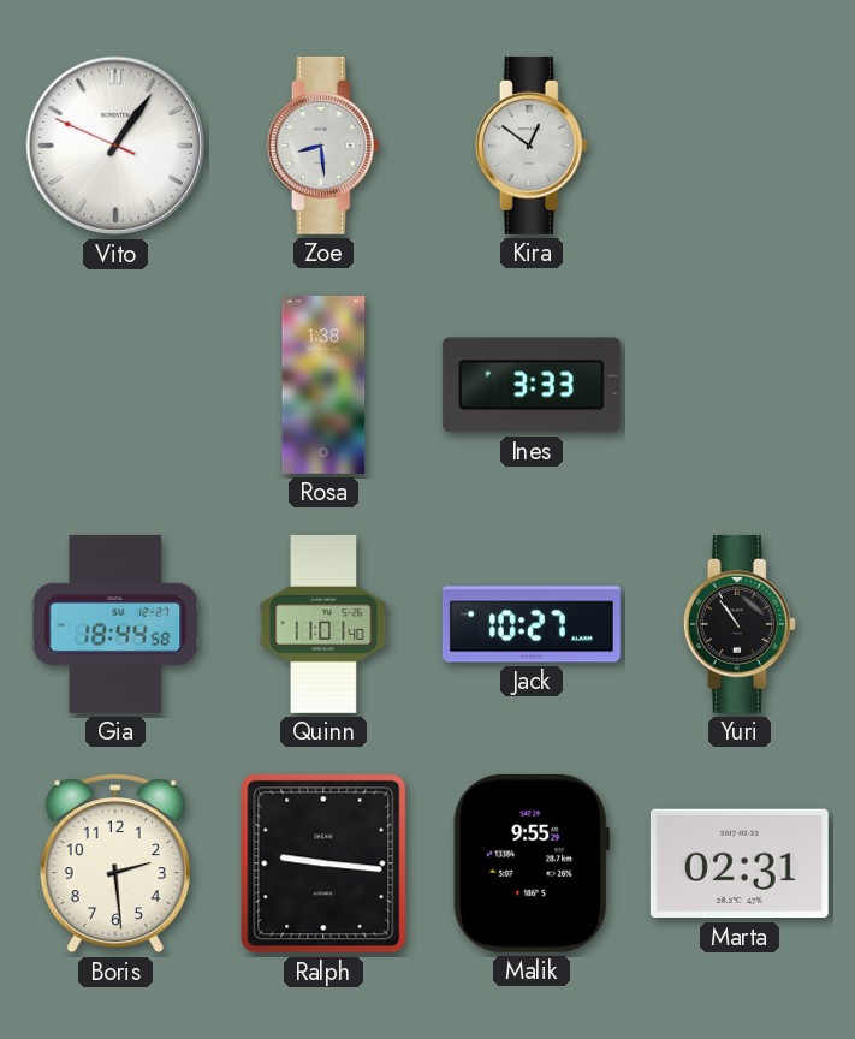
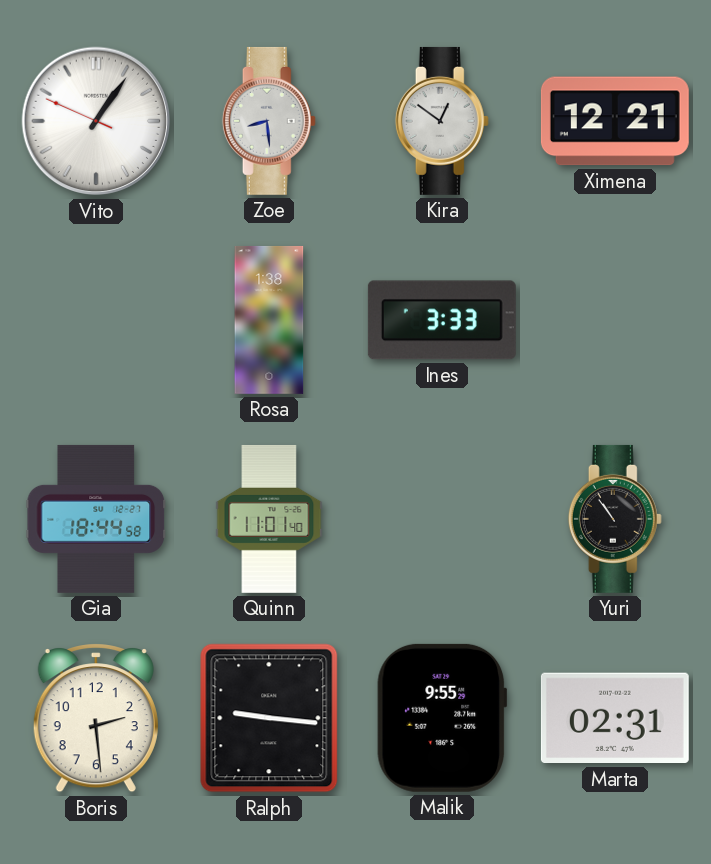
Ximena: none -> 12:21 (615, 121)
Jack: 10:27 -> none (532, 624)
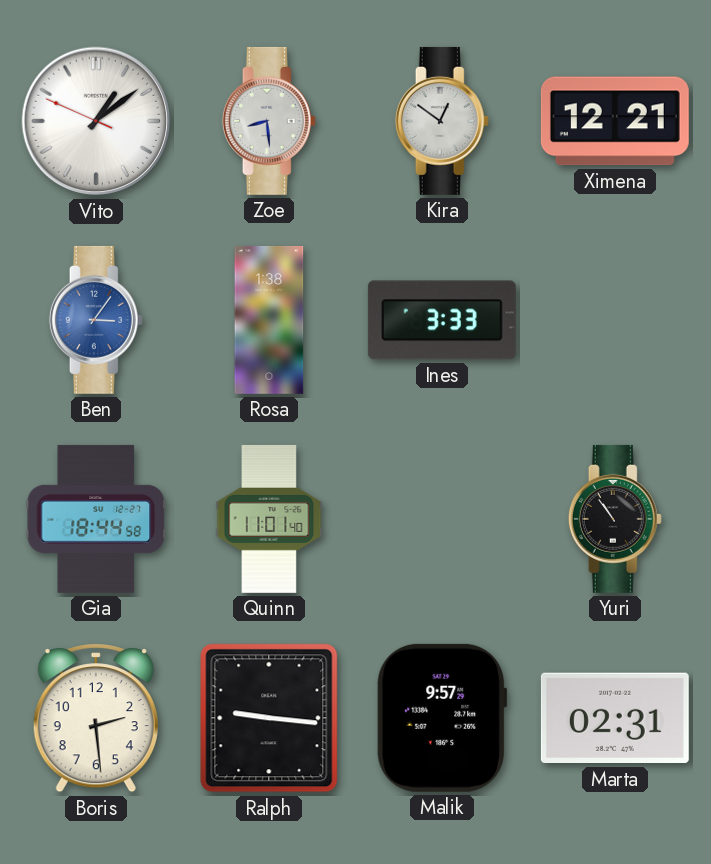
Vito: 1:05 -> 1:08 (96, 121)
Ben: none -> 3:06 (96, 320)
Malik: 9:55 -> 9:57 (442, 718)
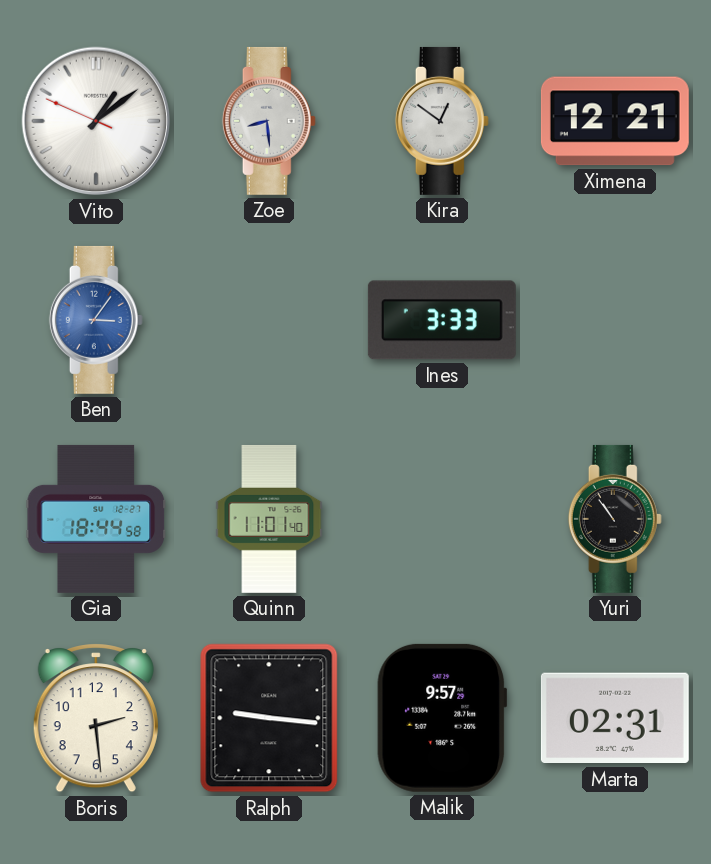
Rosa: 1:38 -> none (269, 320)
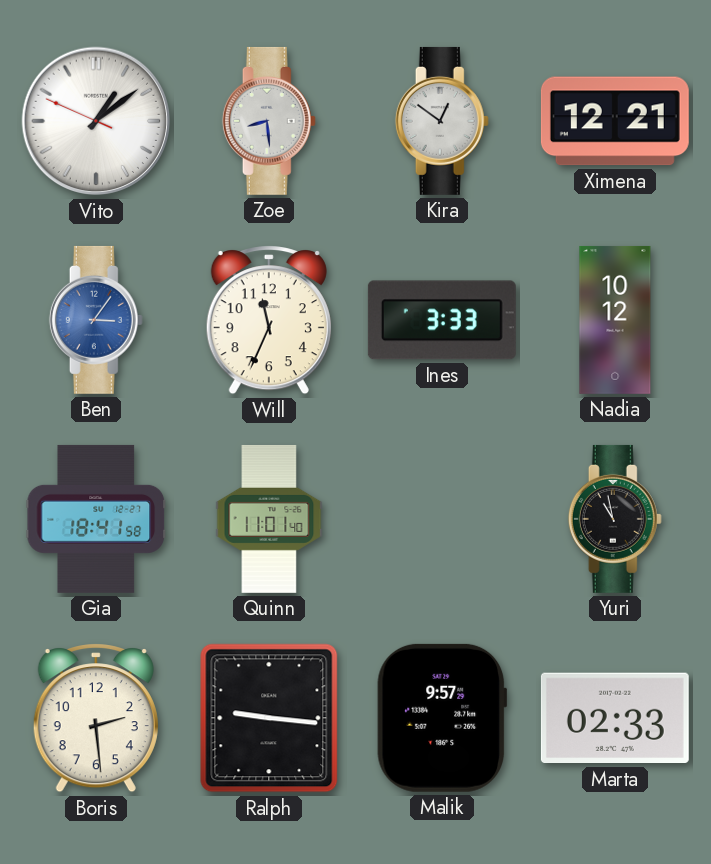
Will: none -> 11:34 (269, 320)
Nadia: none -> 10:12 (615, 320)
Gia: 18:44 -> 18:41 (96, 519)
Yuri: 10:54 -> 10:58 (615, 519)
Marta: 02:31 -> 02:33 (615, 718)
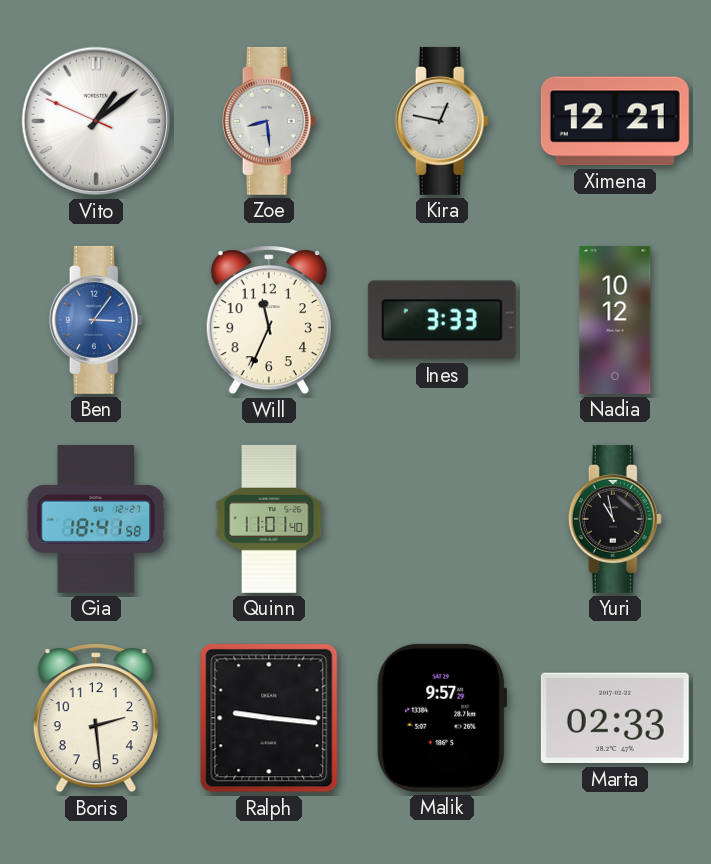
Kira: 12:51 -> 12:47 (442, 121)
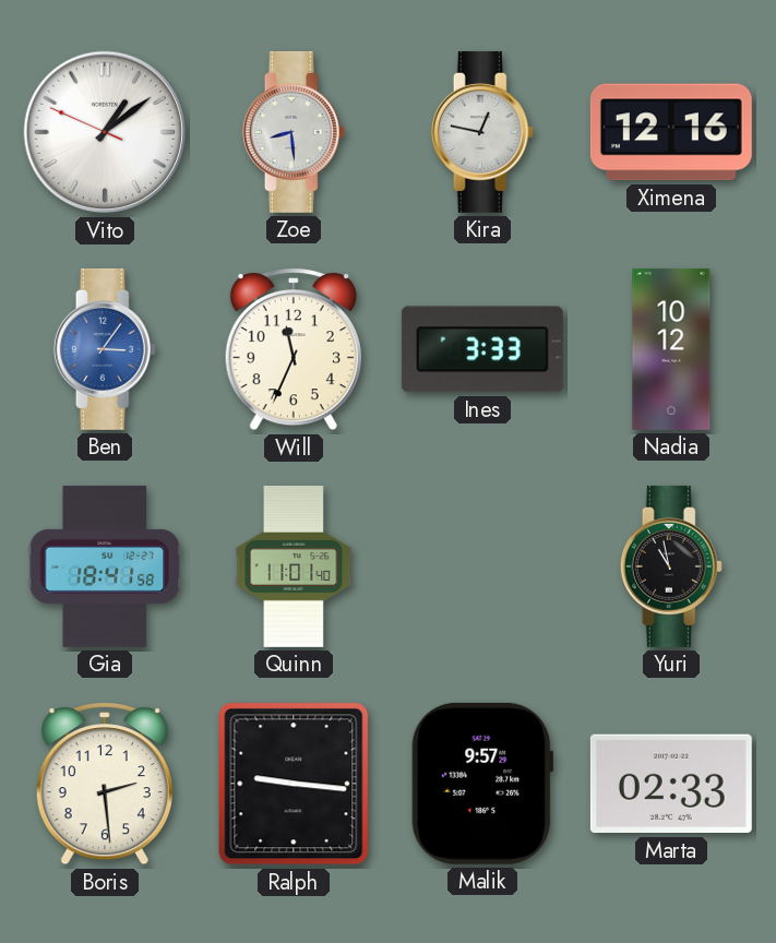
Ximena: 12:21 -> 12:16 (671, 132)
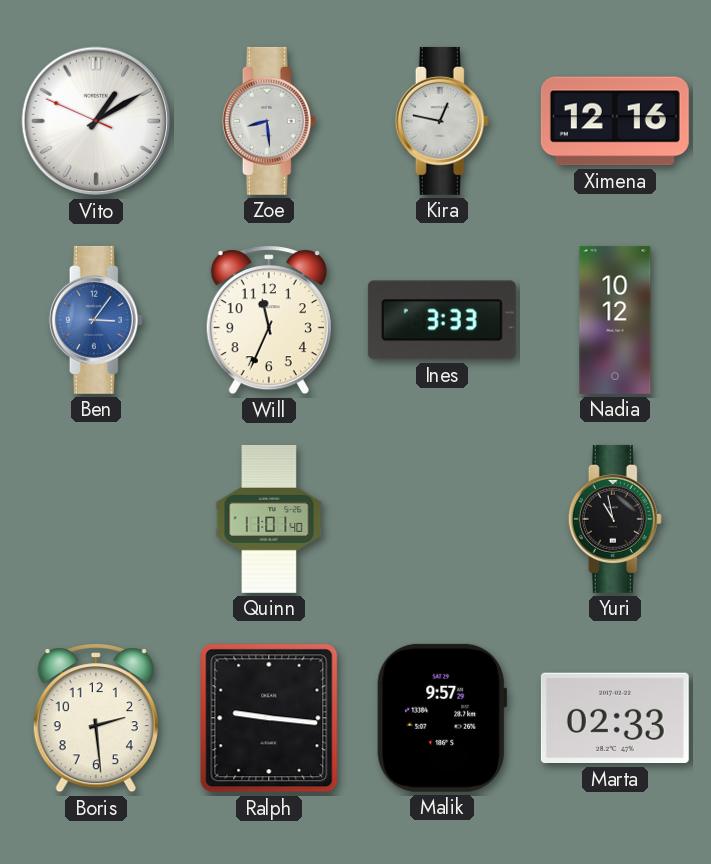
Vito: 1:08 -> 1:09 (96, 121)
Gia: 18:41 -> none (105, 566)
